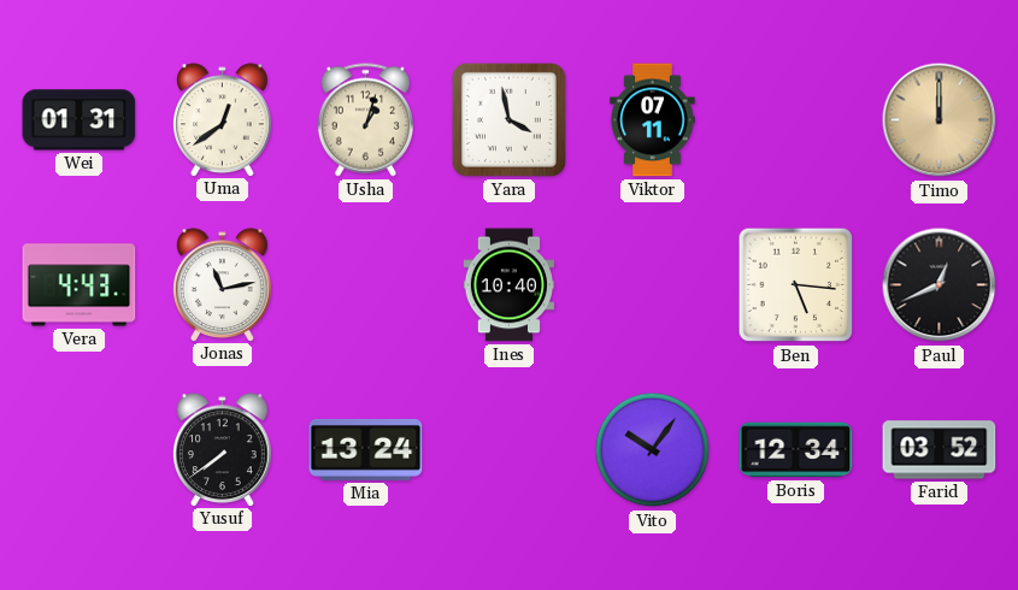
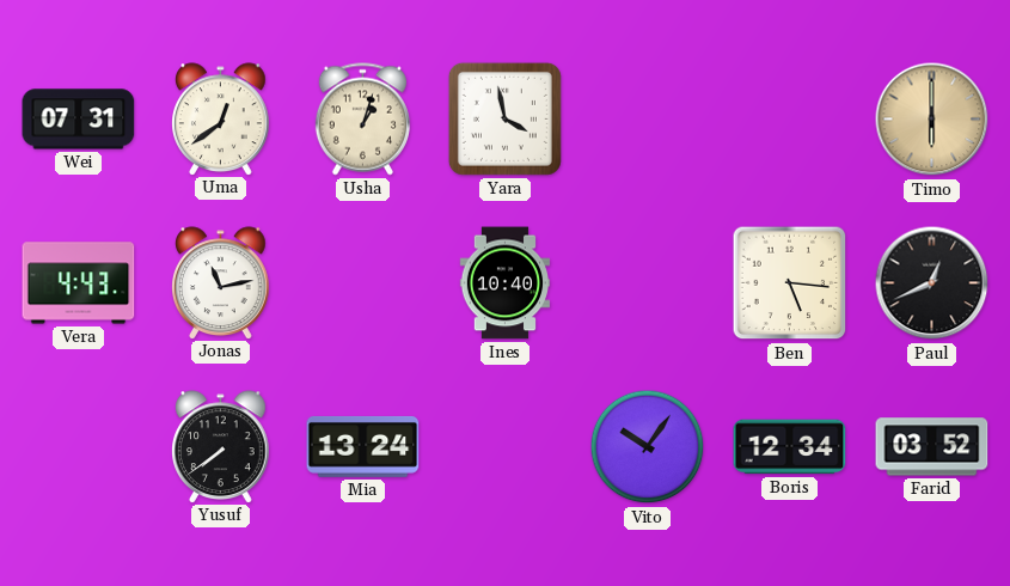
Wei: 01:31 -> 07:31 (79, 120)
Viktor: 07:11 -> none (653, 120)
Timo: 12:00 -> 6:00 (932, 120)
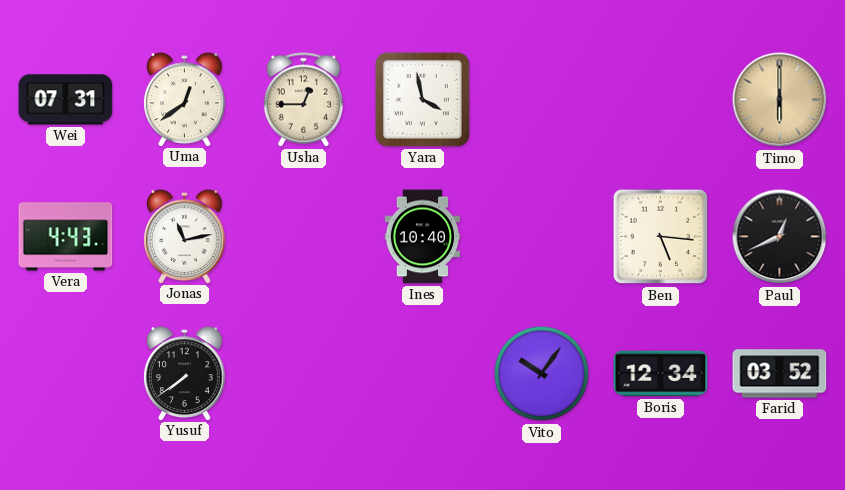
Usha: 1:03 -> 12:45 (303, 100)
Mia: 13:24 -> none (363, 446)
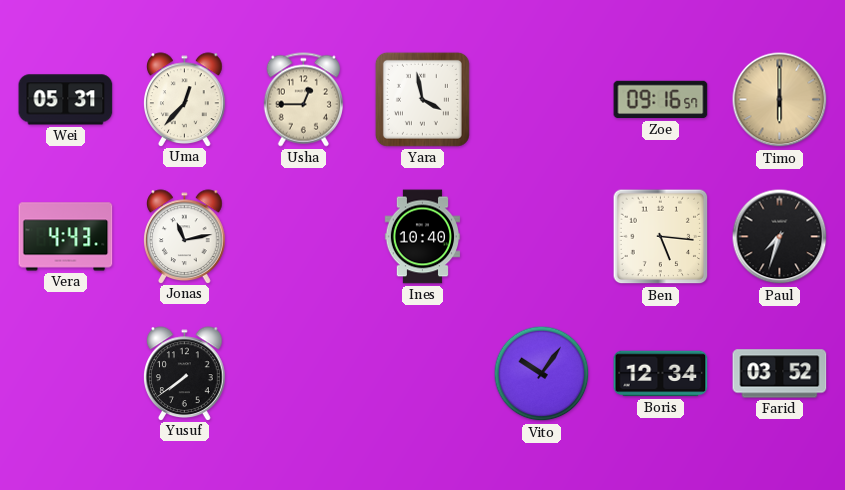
Wei: 07:31 -> 05:31 (66, 100)
Uma: 12:39 -> 12:37 (185, 99)
Zoe: none -> 09:16 (661, 100)
Paul: 12:41 -> 7:33 (780, 237)
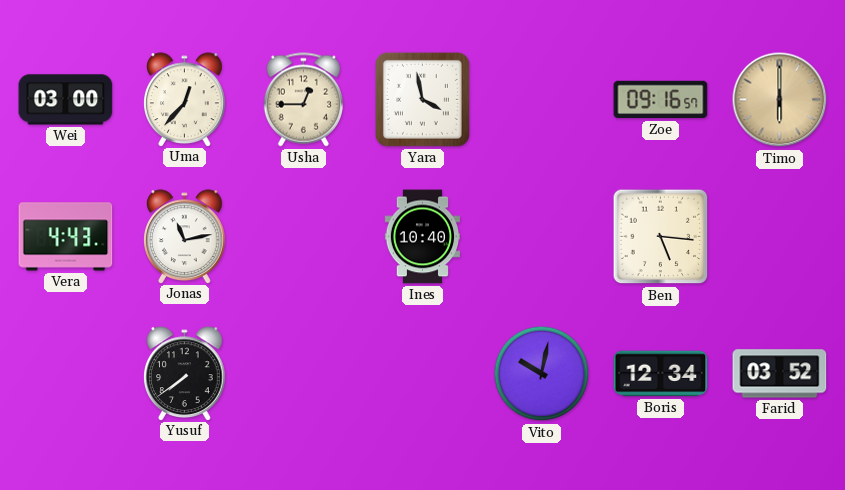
Wei: 05:31 -> 03:00 (66, 100)
Paul: 7:33 -> none (780, 237)
Vito: 10:06 -> 10:02 (542, 374)
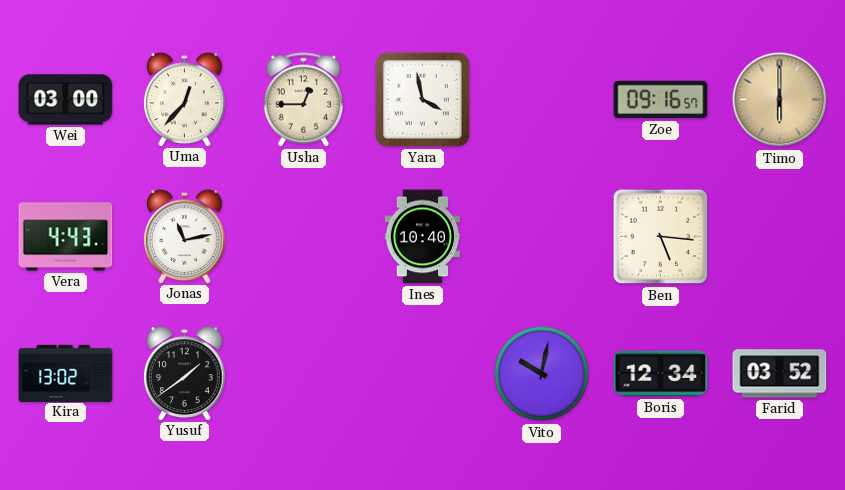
Kira: none -> 13:02 (66, 373)
Yusuf: 7:39 -> 1:39 (185, 373)
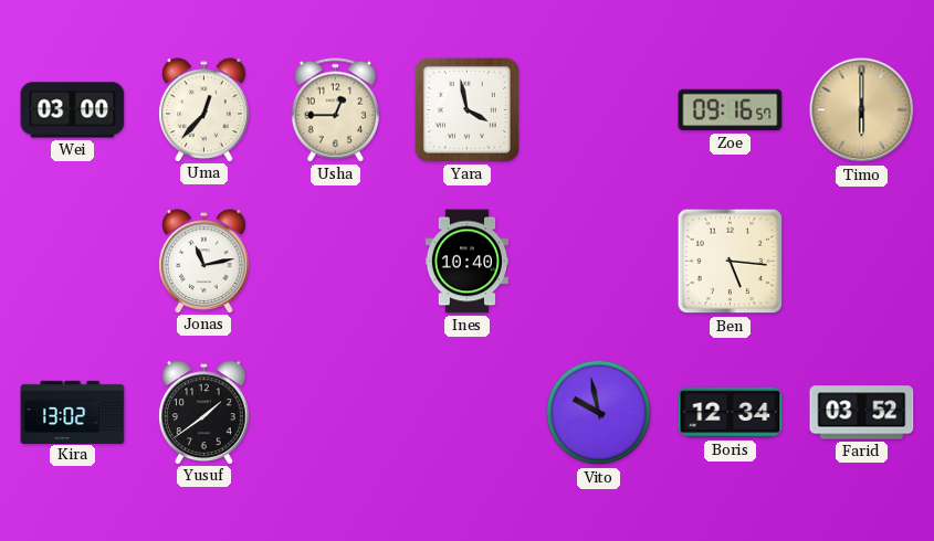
Vera: 4:43 -> none (66, 237)
Vito: 10:02 -> 9:58 (599, 413)
